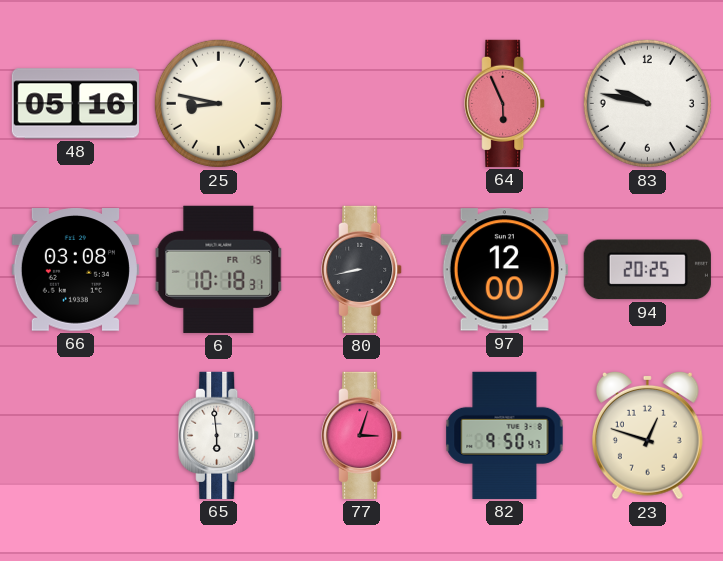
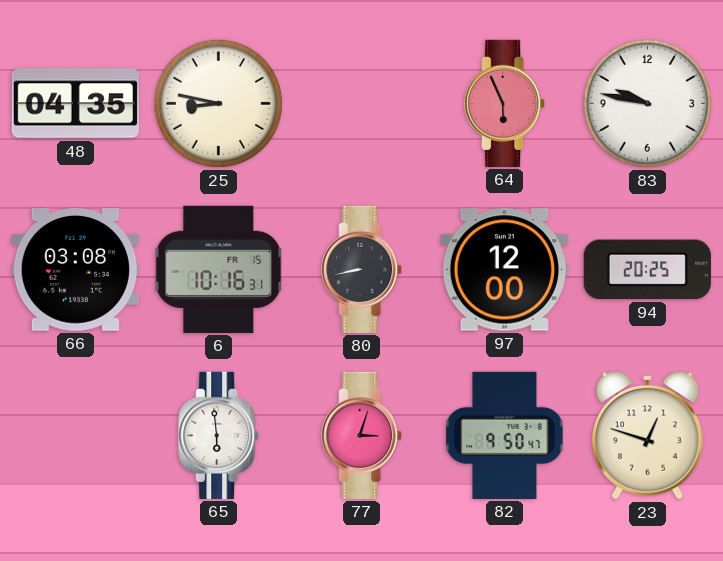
48: 05:16 -> 04:35 (75, 104)
6: 10:18 -> 10:16 (219, 269)
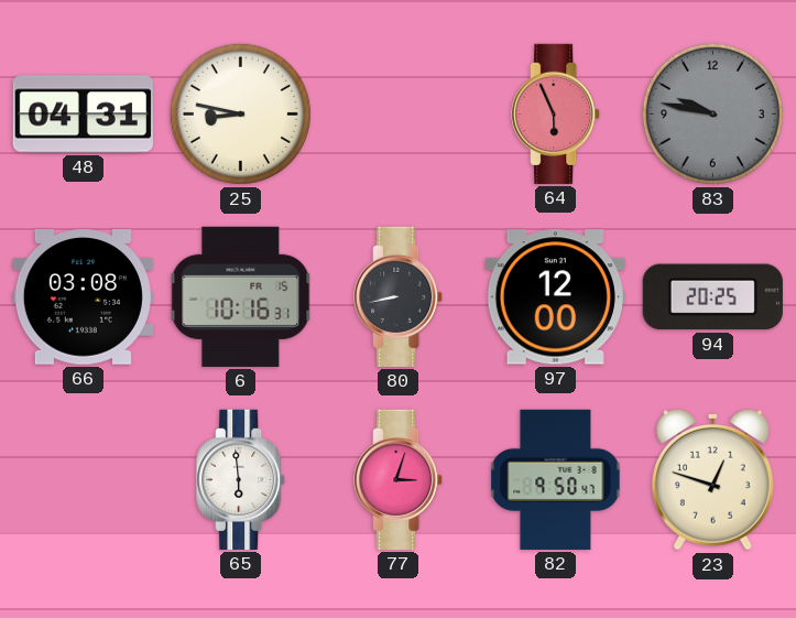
48: 04:35 -> 04:31 (83, 115)
83 dial: white -> grey (712, 113)
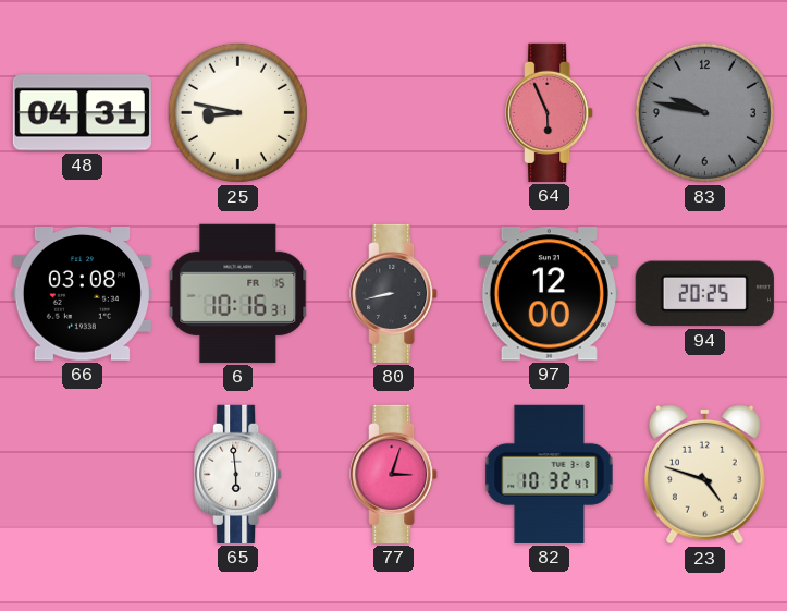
82: 9:50 -> 10:32 (550, 474)
23: 12:48 -> 4:48 (705, 474)
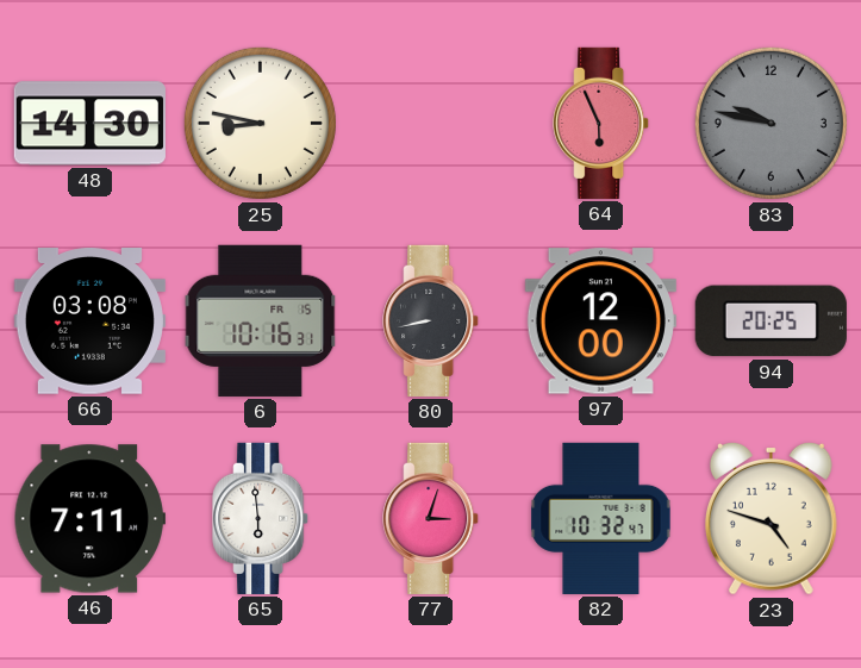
48: 04:31 -> 14:30 (89, 124)
46: none -> 7:11 (89, 519)
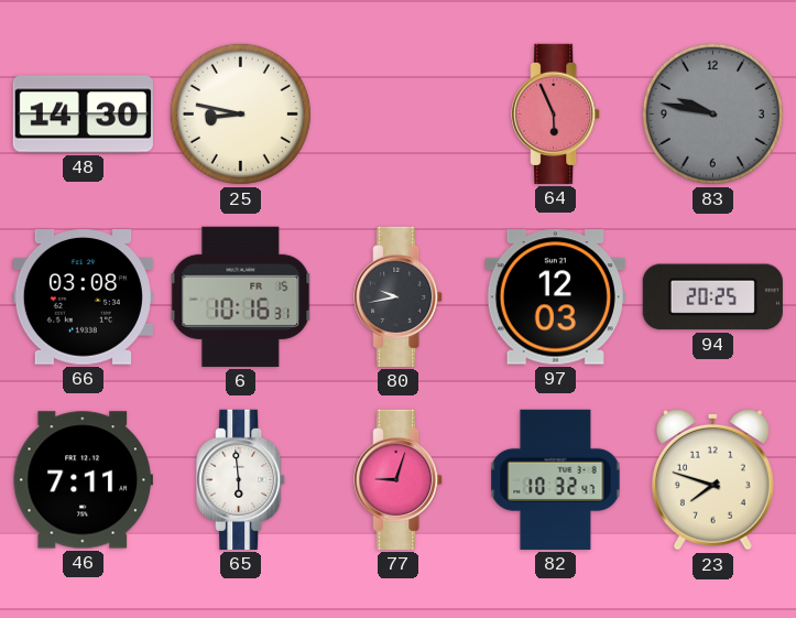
80: 8:43 -> 9:43 (399, 296)
97: 12:00 -> 12:03 (555, 297)
77: 3:03 -> 9:03 (399, 479)
23: 4:48 -> 7:48 (713, 479)
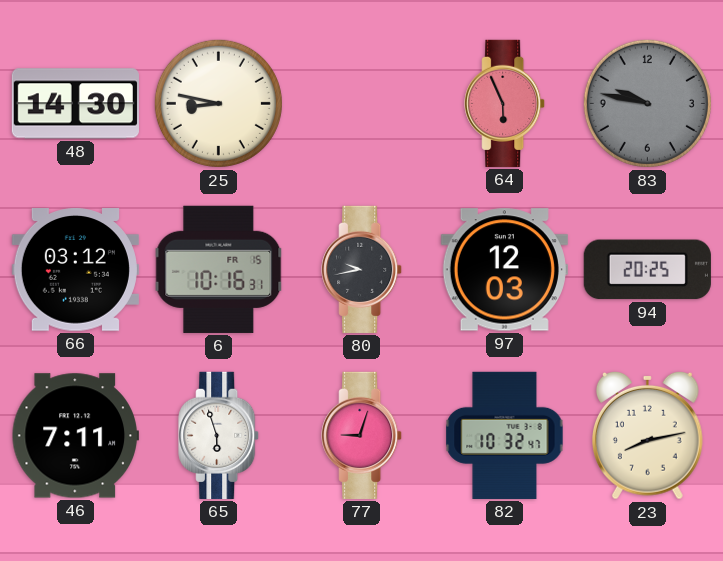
66: 03:08 -> 03:12 (75, 270)
65: 5:59 -> 5:57 (219, 435)
23: 7:48 -> 8:13 (648, 435)
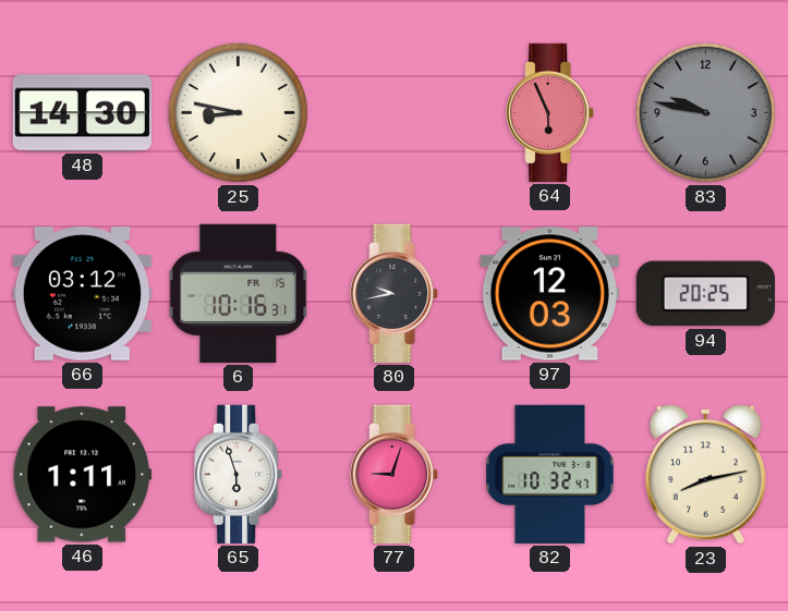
46: 7:11 -> 1:11 (82, 475)
